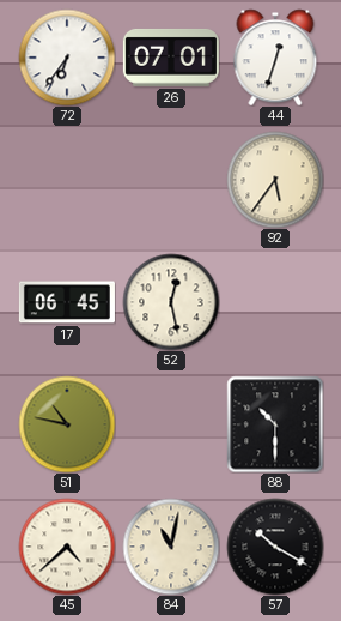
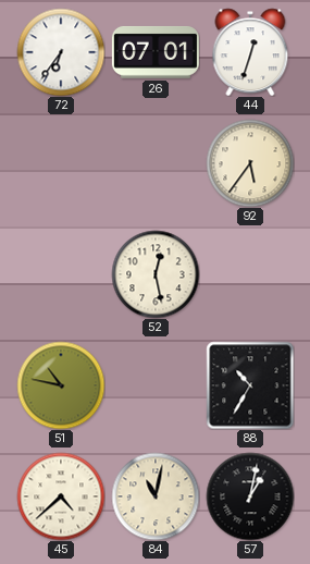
17: 06:45 -> none (67, 302)
88: 10:30 -> 10:35 (250, 385)
57: 10:20 -> 1:02 (250, 496)
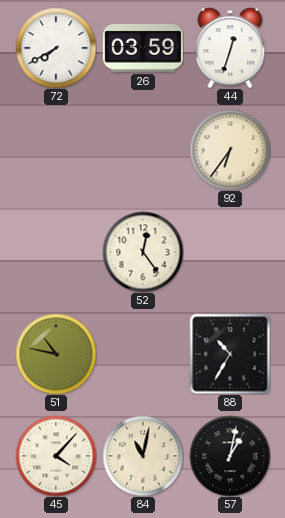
72: 6:36 -> 7:40 (56, 48)
26: 07:01 -> 03:59 (143, 48)
92: 5:36 -> 6:36 (230, 150)
52: 12:28 -> 12:24 (143, 252)
45: 4:38 -> 4:07 (56, 456)
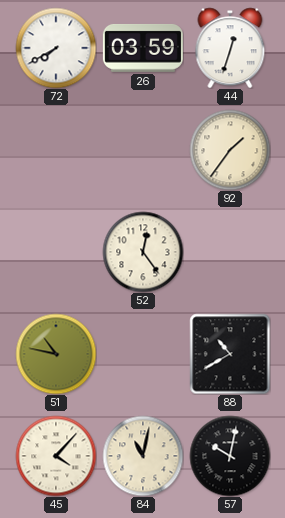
92: 6:36 -> 1:36 (230, 150)
88: 10:35 -> 10:40 (230, 354)
57: 1:02 -> 10:02 (230, 456)
